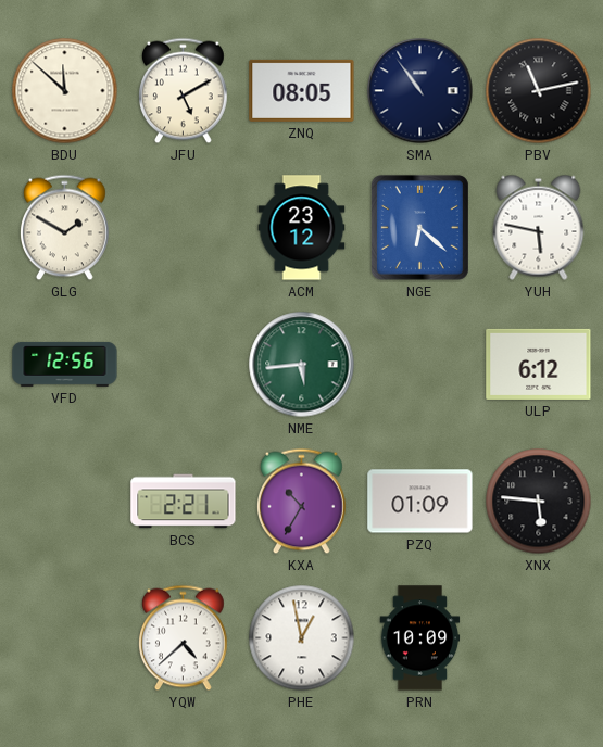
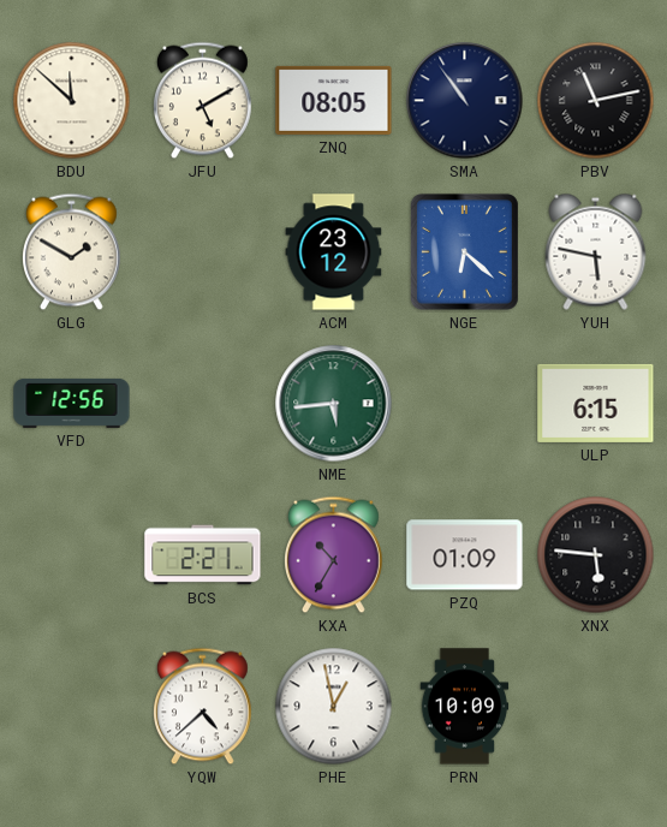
ULP: 6:12 -> 6:15 (596, 403)
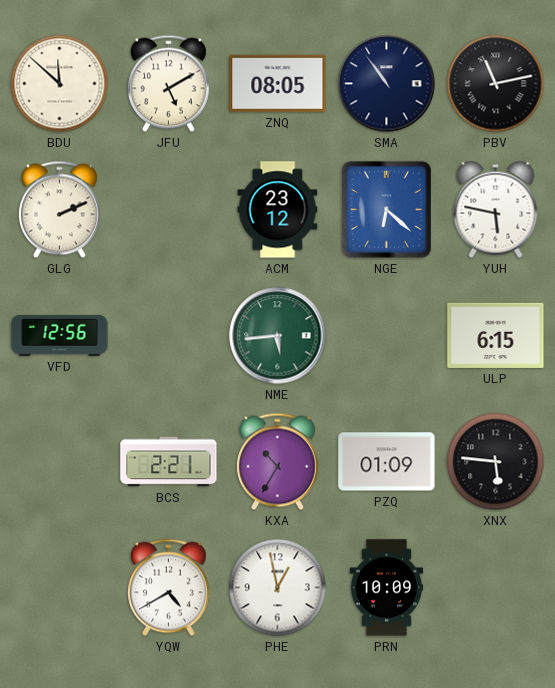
GLG: 1:50 -> 2:11 (60, 210)
YQW: 4:38 -> 4:40 (169, 588)
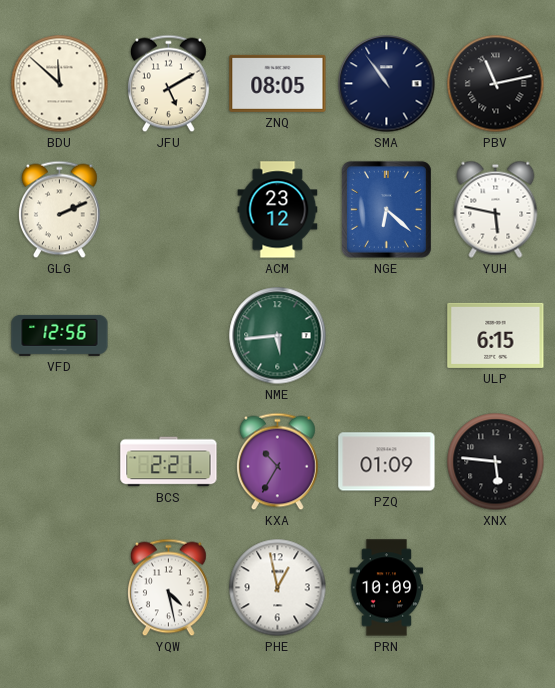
YQW: 4:40 -> 4:28 (169, 588)
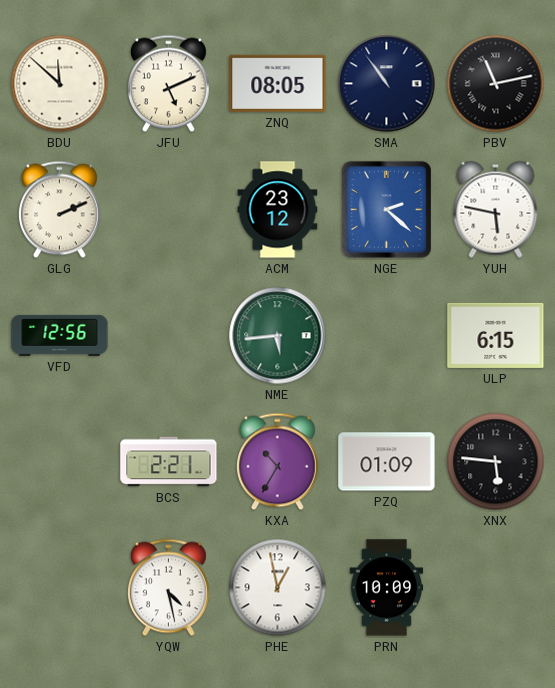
JFU: 5:10 -> 5:11 (169, 84)
NGE: 6:22 -> 2:22 (386, 209)
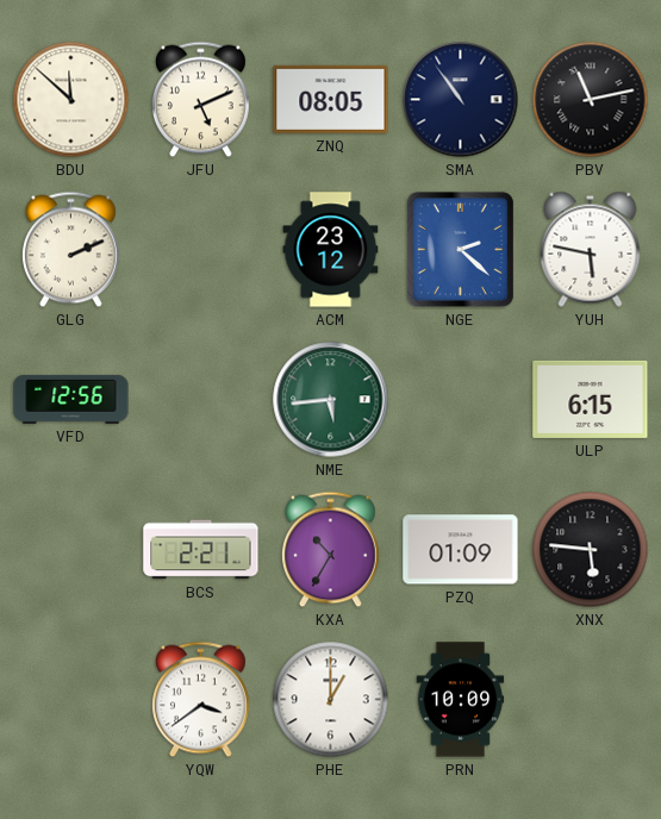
YQW: 4:28 -> 3:39 (201, 700)
PHE: 12:58 -> 1:00 (331, 700)
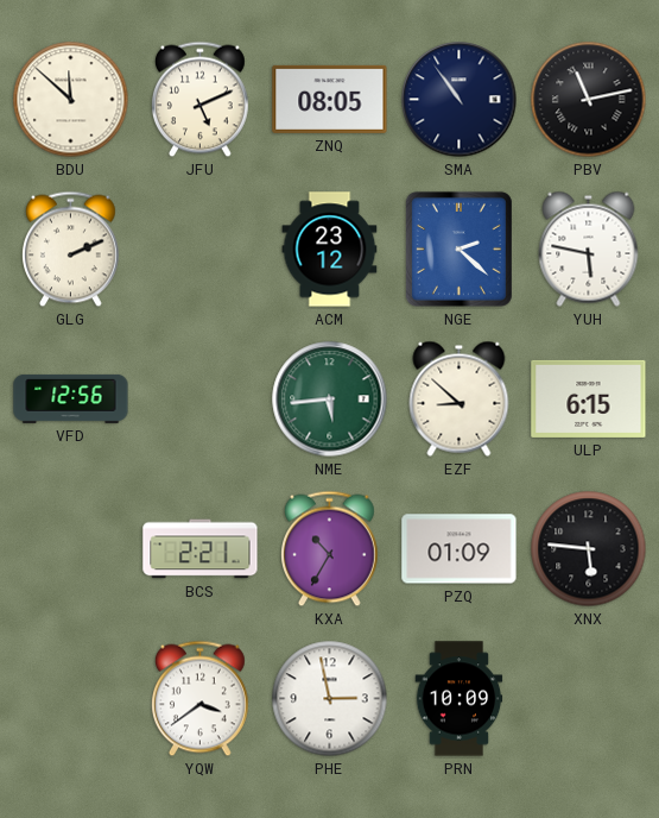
EZF: none -> 8:52 (460, 398)
PHE: 1:00 -> 2:58 (330, 699)
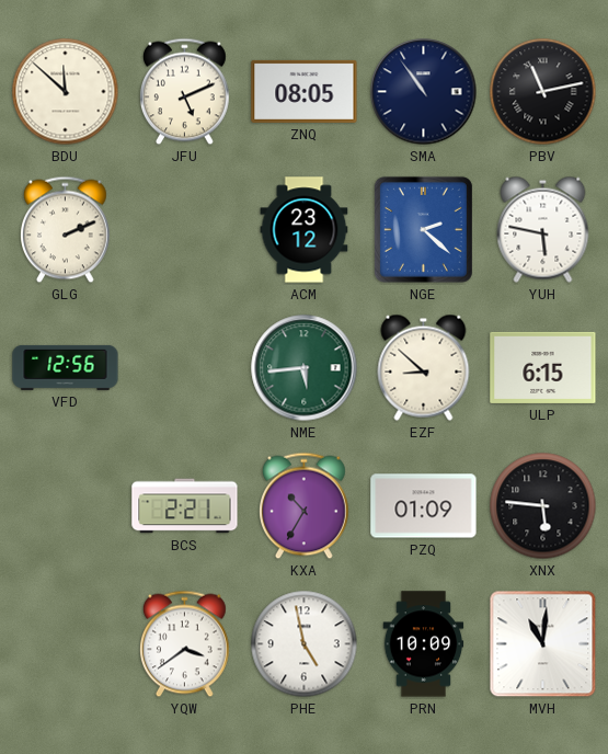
PHE: 2:58 -> 4:58 (305, 644)
MVH: none -> 11:01 (543, 644)
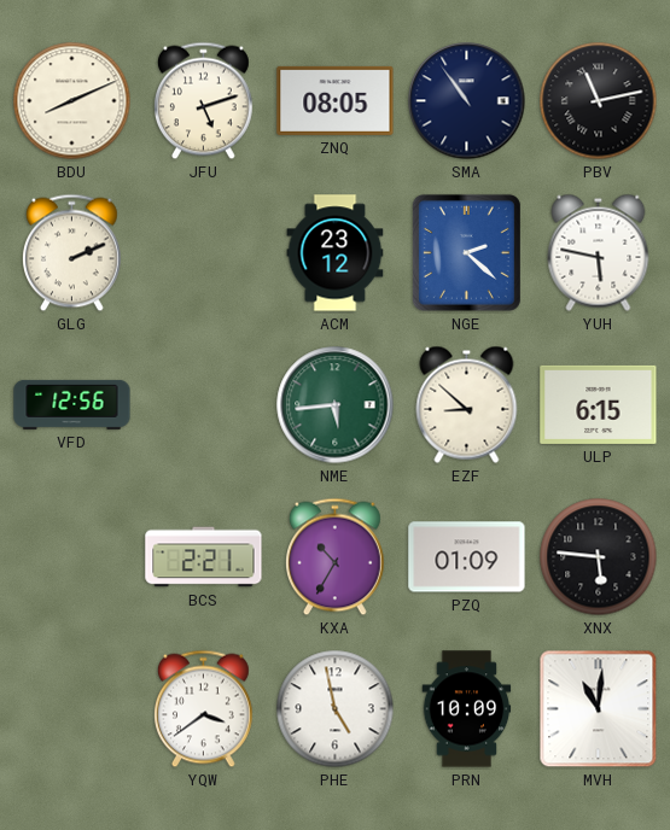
BDU: 11:52 -> 8:11 (72, 101)
JFU: 5:11 -> 5:12 (204, 101)
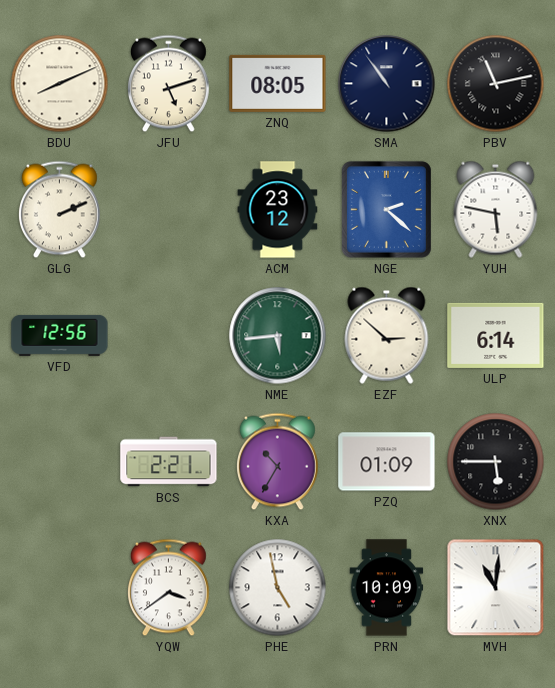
EZF: 8:52 -> 2:52 (387, 335)
ULP: 6:15 -> 6:14 (496, 335)
XNX: 5:46 -> 5:45 (496, 462)
